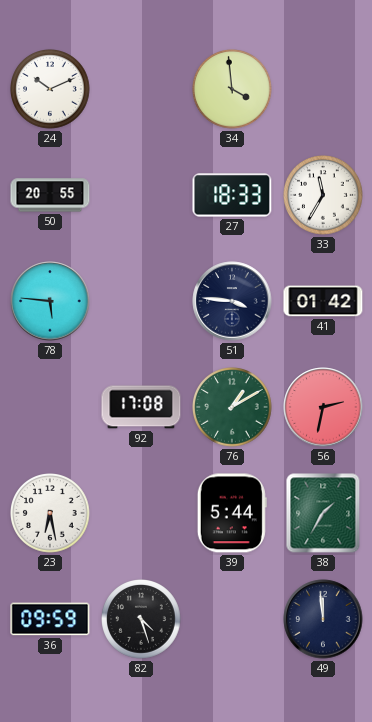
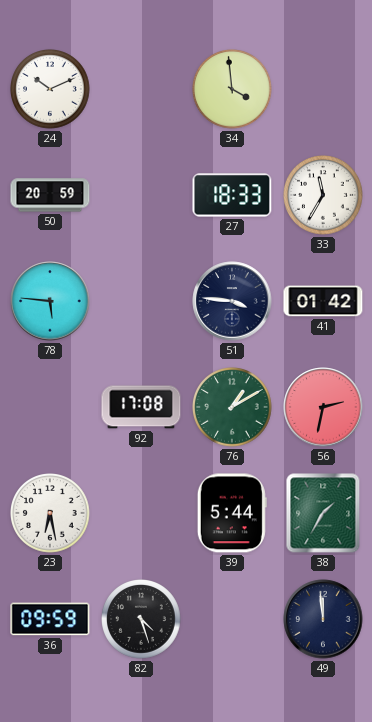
50: 20:55 -> 20:59 (50, 195)
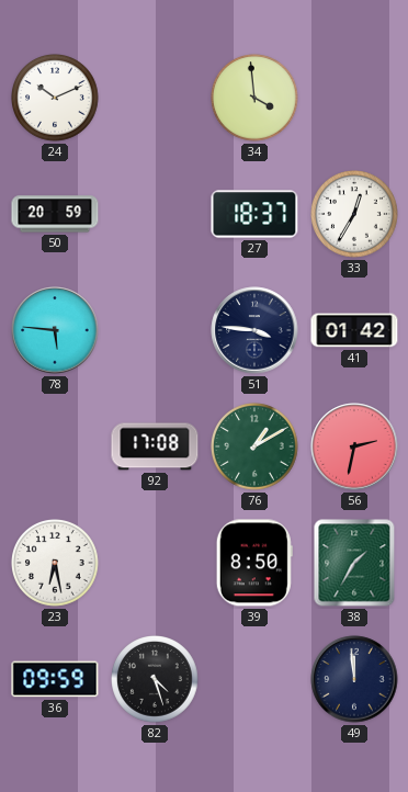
27: 18:33 -> 18:37 (254, 214)
33: 11:35 -> 12:35 (354, 214)
39: 5:44 -> 8:50 (254, 563)
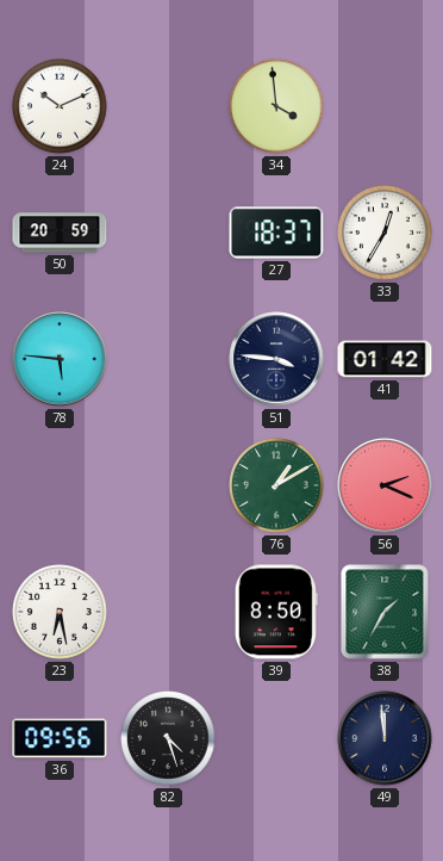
92: 17:08 -> none (155, 446)
56: 2:32 -> 2:19 (385, 485)
36: 09:59 -> 09:56 (60, 738)
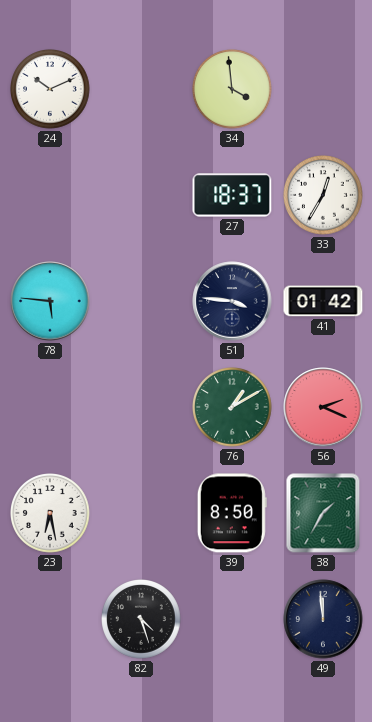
50: 20:59 -> none (60, 233)
36: 09:56 -> none (60, 738)
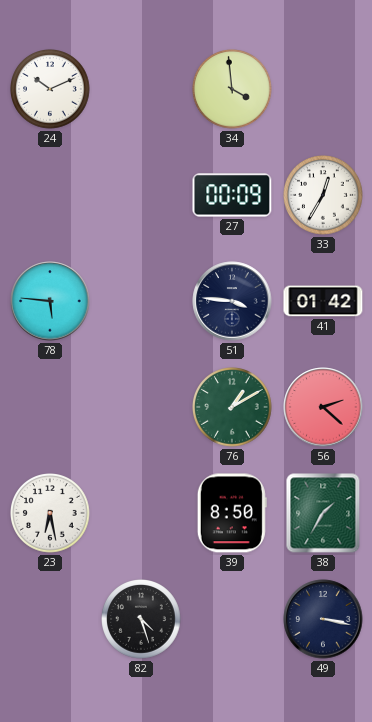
27: 18:37 -> 00:09 (232, 195)
56: 2:19 -> 2:22 (323, 407)
49: 11:59 -> 3:17 (323, 619)
